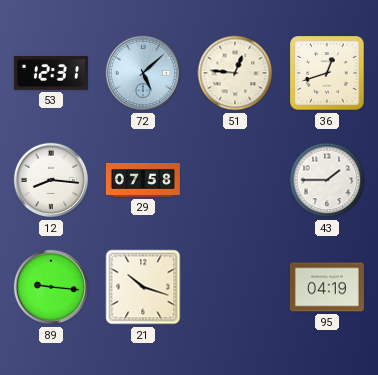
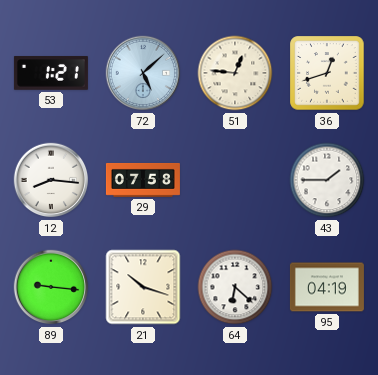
53: 12:31 -> 1:21 (51, 73)
64: none -> 6:22 (235, 287)
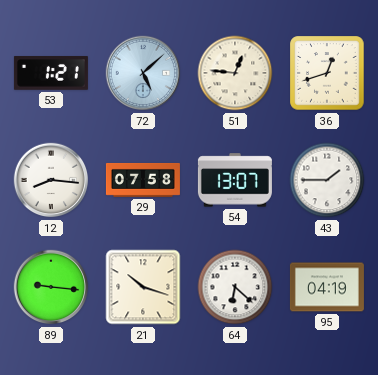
54: none -> 13:07 (235, 180)
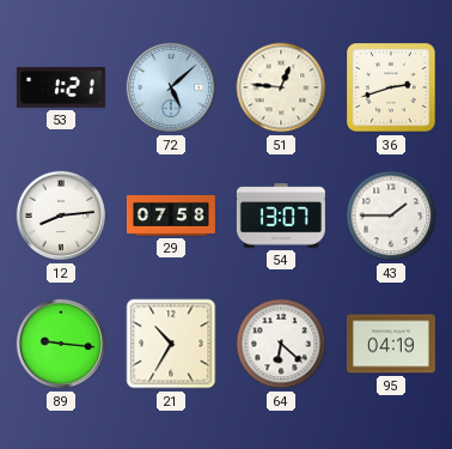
36: 12:42 -> 2:42 (391, 87)
12: 8:16 -> 8:14 (61, 216)
21: 10:18 -> 10:35 (171, 344)
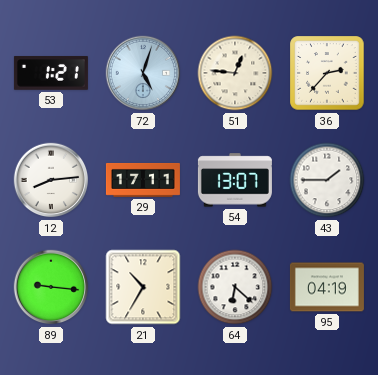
72: 5:08 -> 5:03 (143, 73)
36: 2:42 -> 2:37 (327, 73)
29: 07:58 -> 17:11 (143, 180)
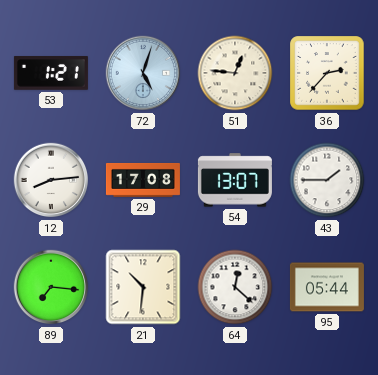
29: 17:11 -> 17:08 (143, 180)
89: 9:16 -> 7:16 (51, 287)
21: 10:35 -> 10:31 (143, 287)
64: 6:22 -> 12:22 (235, 287)
95: 04:19 -> 05:44 (327, 287)
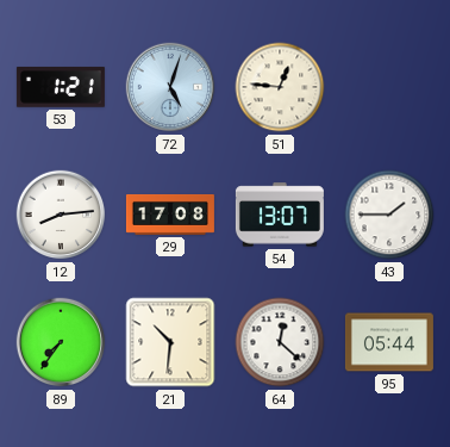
36: 2:37 -> none (327, 73)
89: 7:16 -> 7:36 (61, 342)
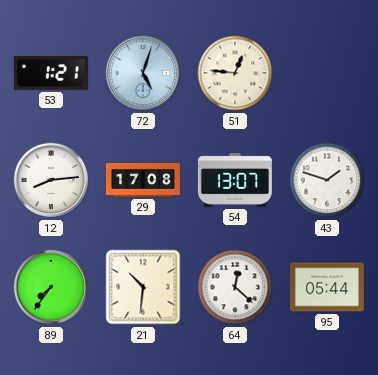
43: 1:45 -> 1:48 (327, 180)
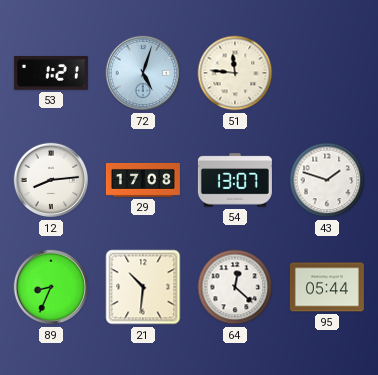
51: 12:46 -> 11:46 (235, 73)
89: 7:36 -> 8:34 (51, 287)
